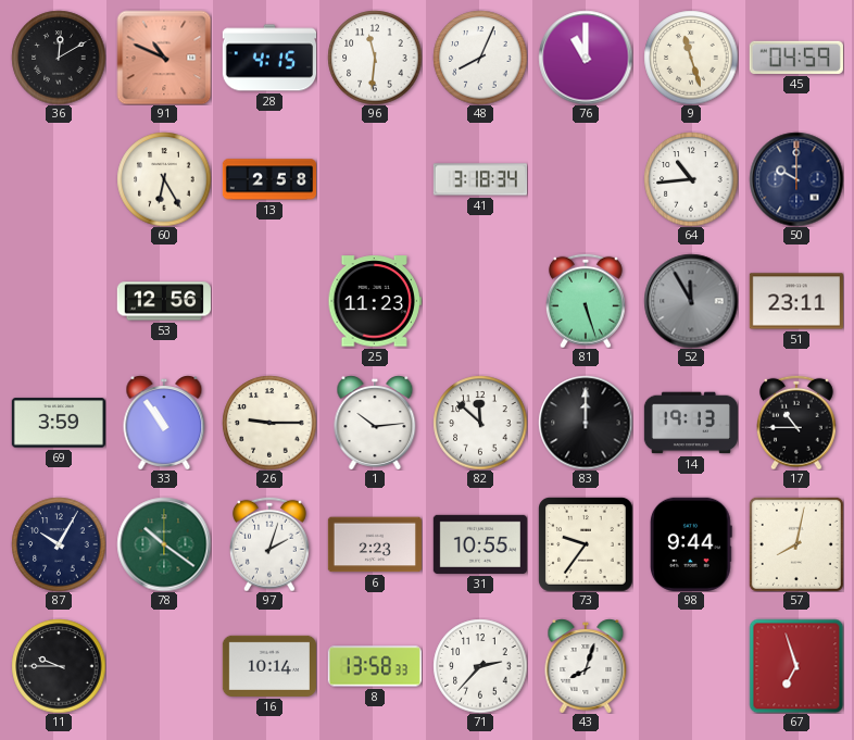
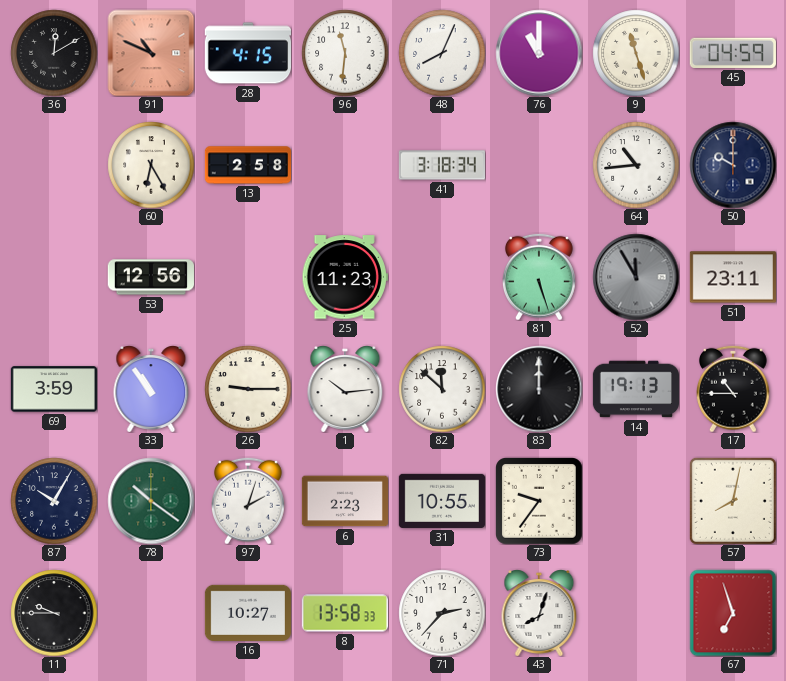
98: 9:44 -> none (691, 544)
16: 10:14 -> 10:27 (247, 613)
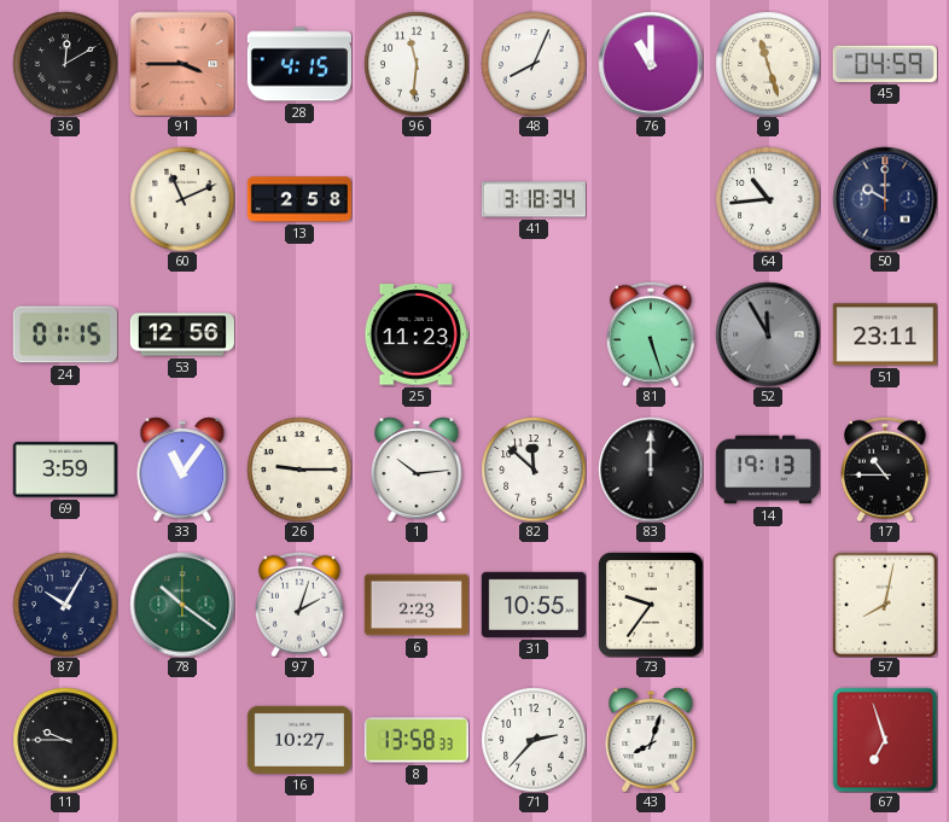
91: 10:49 -> 3:45 (182, 64)
60: 6:25 -> 11:11 (182, 199)
24: none -> 01:15 (65, 334)
33: 10:54 -> 11:06 (182, 470)
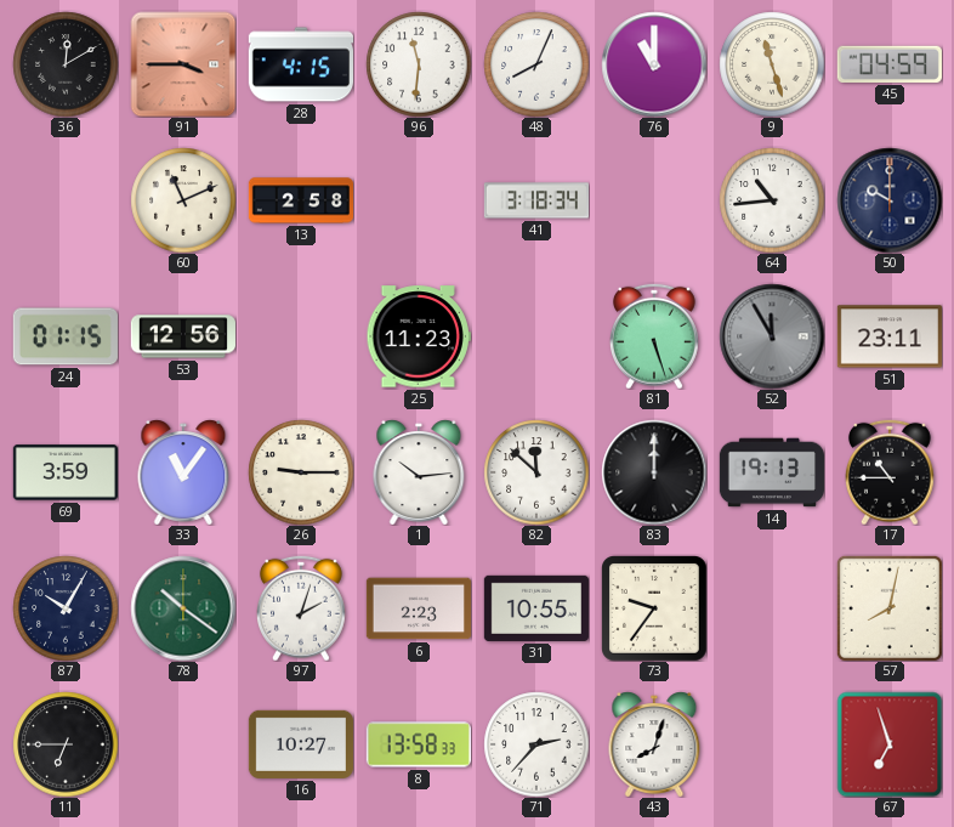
11: 9:45 -> 6:45 (66, 744)
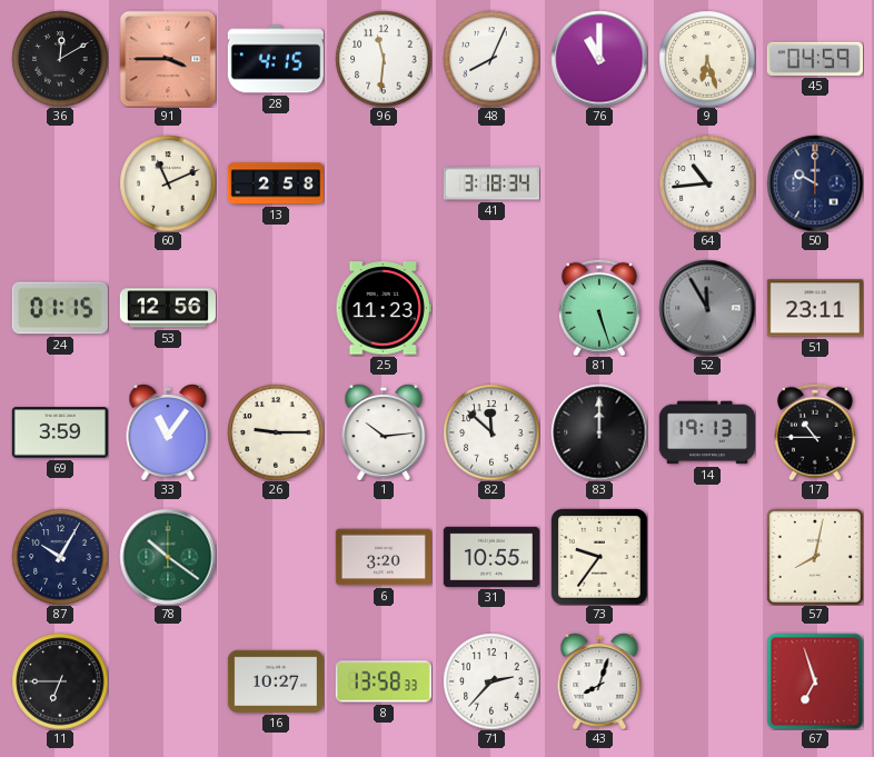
9: 11:27 -> 6:27 (707, 59)
97: 2:03 -> none (302, 608)
6: 2:23 -> 3:20 (384, 557)
